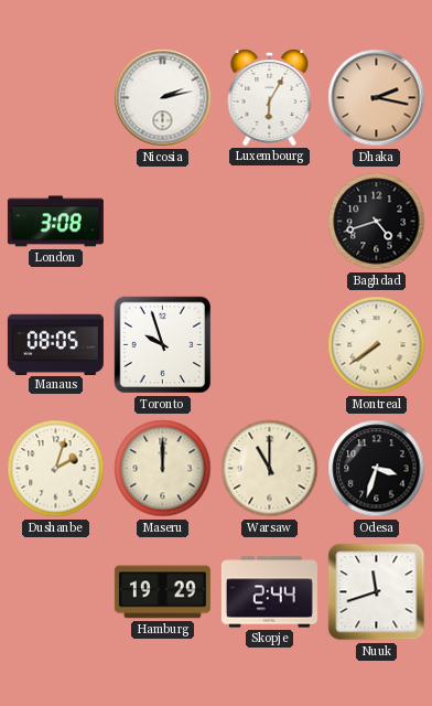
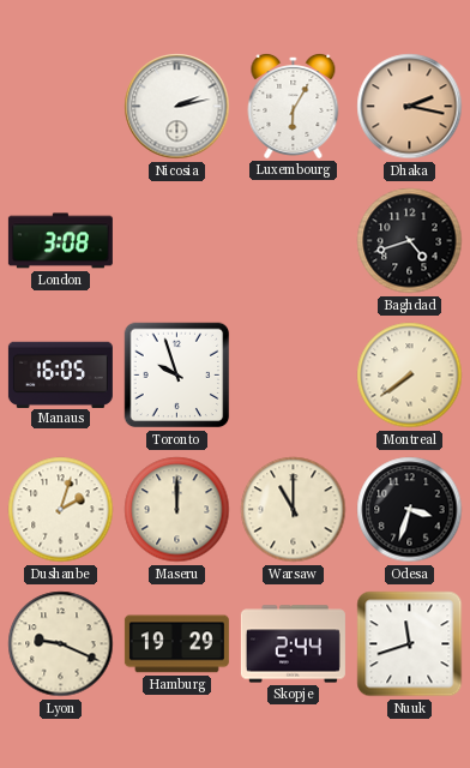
Manaus: 08:05 -> 16:05 (60, 374)
Lyon: none -> 9:19 (61, 644)
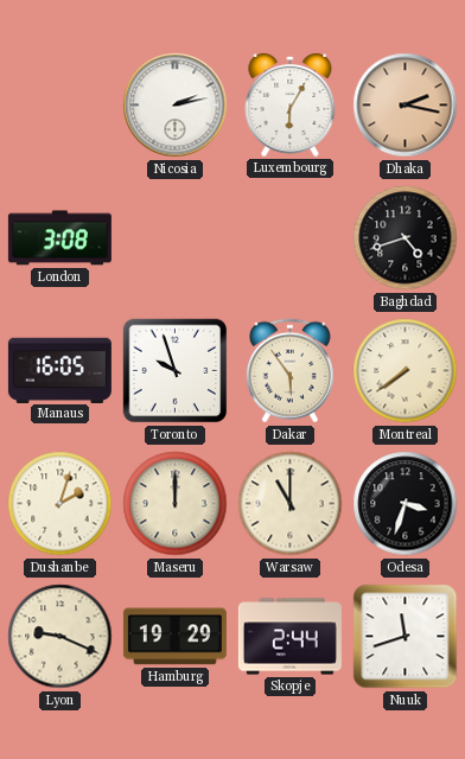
Dakar: none -> 5:54 (289, 371)
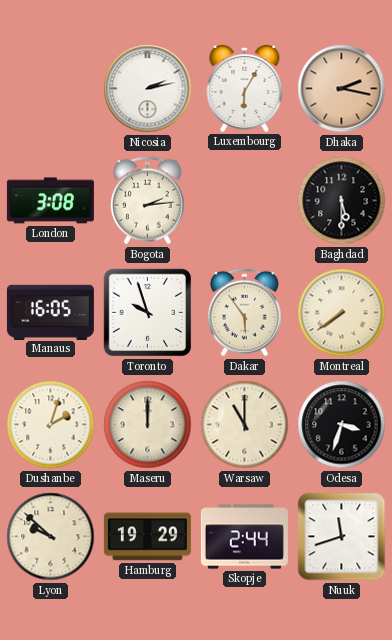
Bogota: none -> 2:14 (147, 201)
Baghdad: 4:42 -> 5:30 (342, 201)
Lyon: 9:19 -> 9:52 (51, 537)
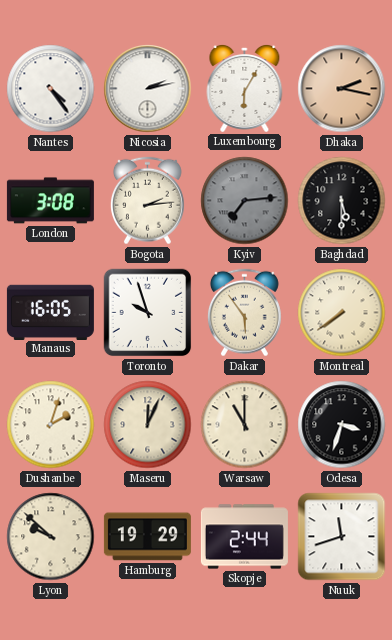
Nantes: none -> 4:24 (51, 89)
Kyiv: none -> 7:14 (245, 201)
Maseru: 12:00 -> 12:04 (148, 425)
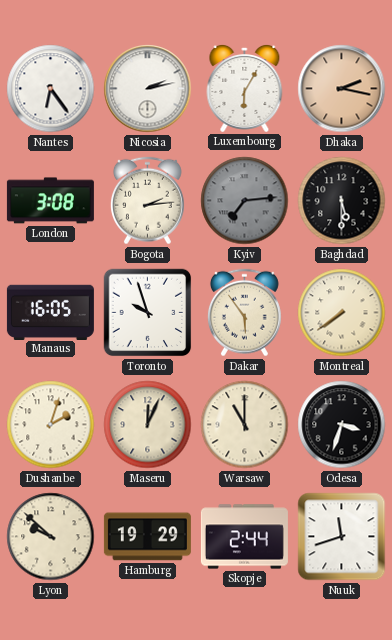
Nantes: 4:24 -> 6:24 (51, 89)
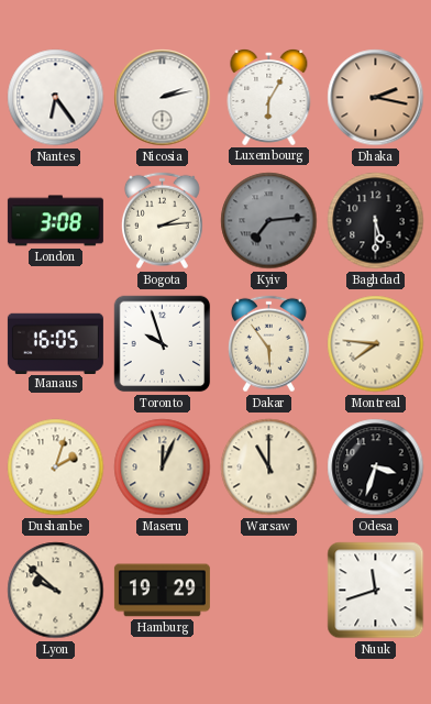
Montreal: 7:39 -> 7:46 (376, 344)
Skopje: 2:44 -> none (244, 537)
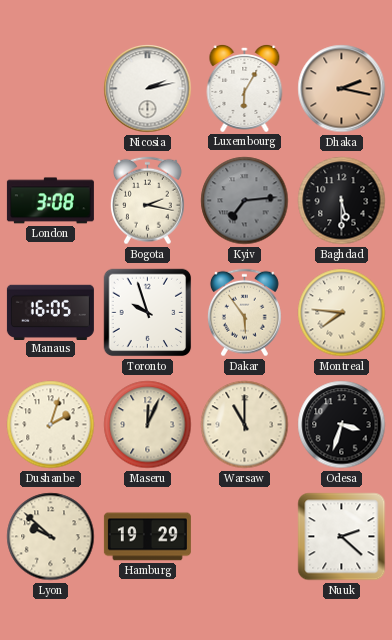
Nantes: 6:24 -> none (56, 98)
Bogota: 2:14 -> 2:17 (147, 201)
Nuuk: 11:42 -> 2:22 (342, 537)
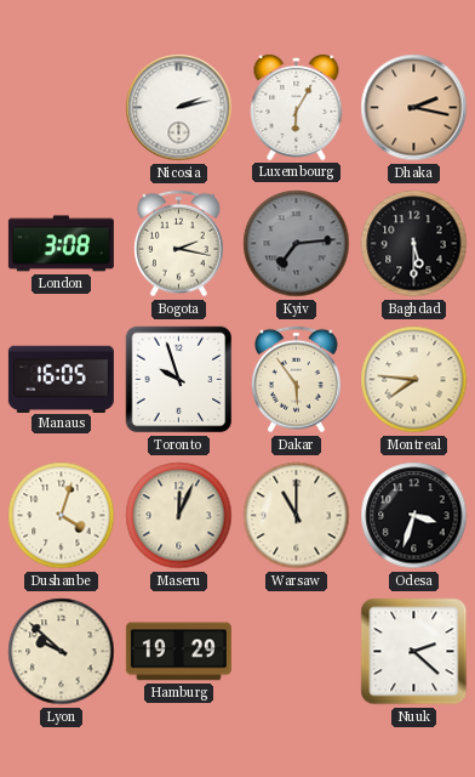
Dushanbe: 2:03 -> 4:03 (62, 516)
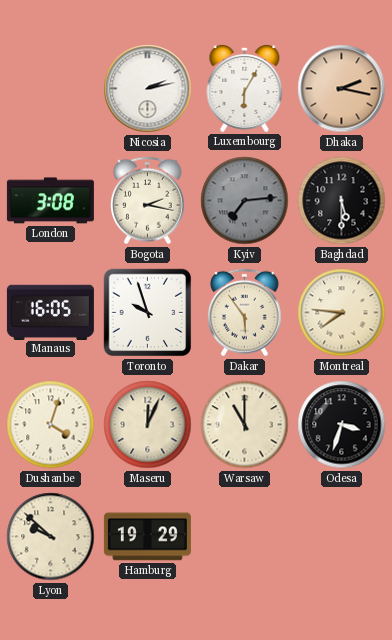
Nuuk: 2:22 -> none (414, 652)
